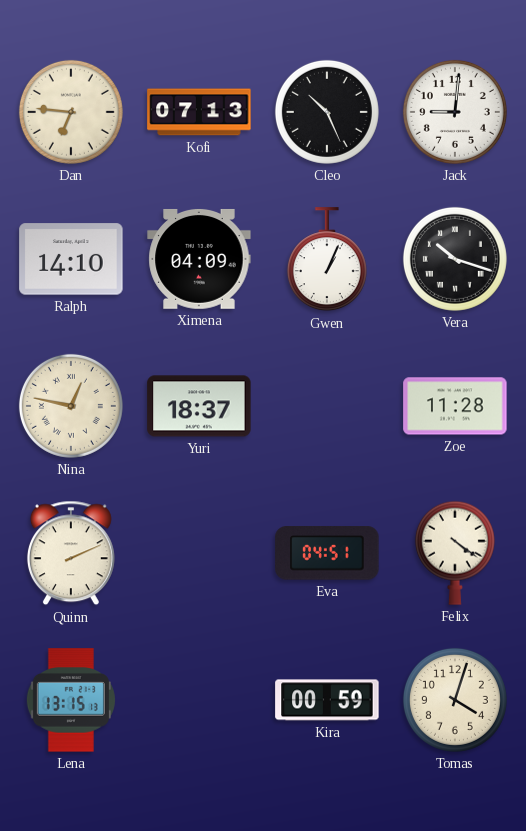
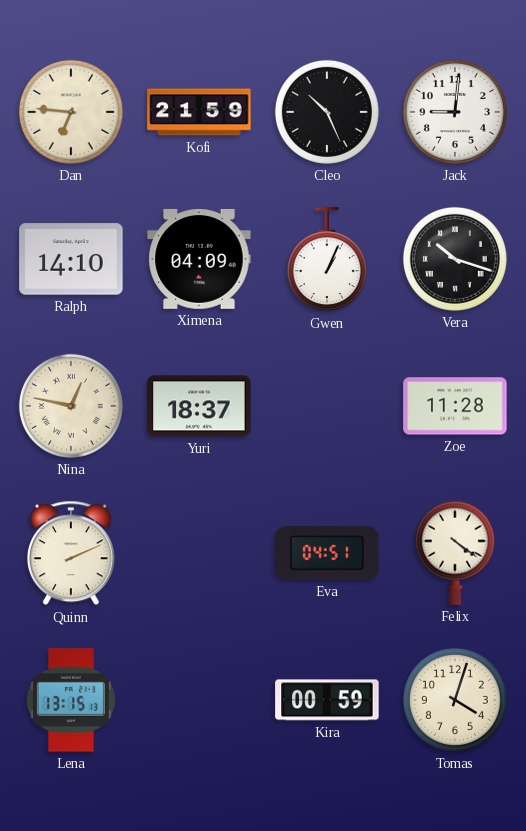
Kofi: 07:13 -> 21:59 (199, 112)
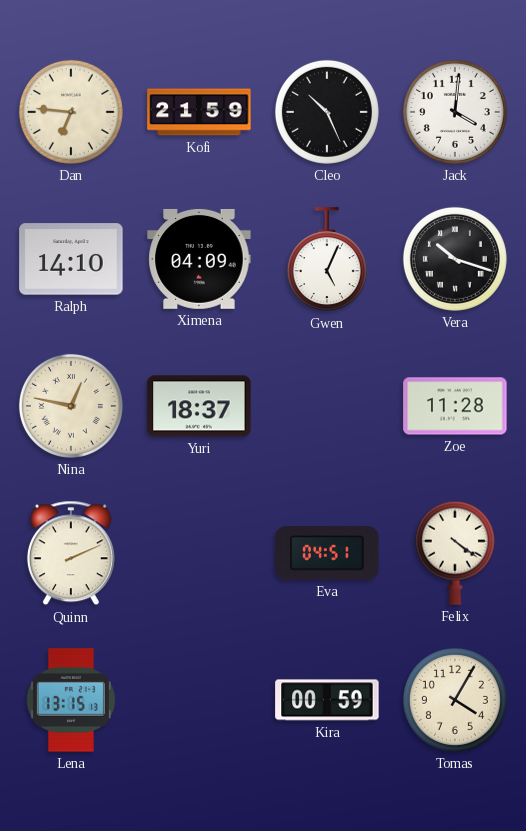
Jack: 9:01 -> 4:01 (455, 112)
Gwen: 1:04 -> 5:04 (327, 260)
Tomas: 4:03 -> 4:05 (455, 700)
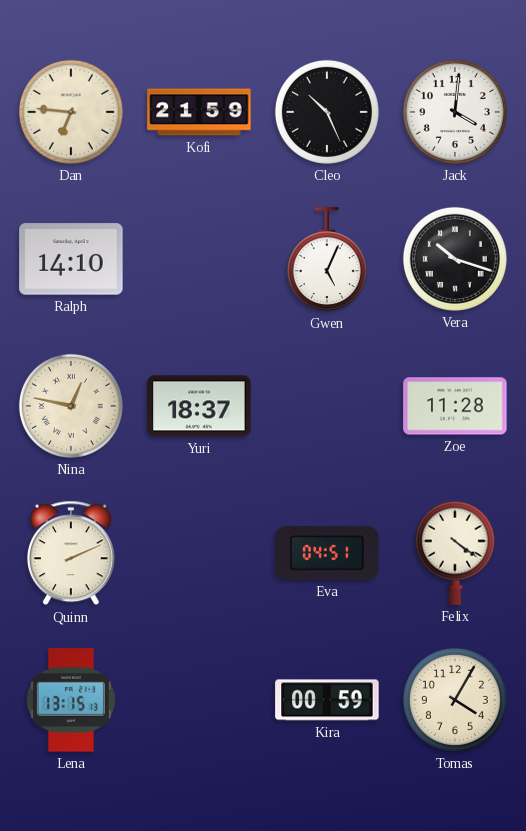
Ximena: 04:09 -> none (199, 259)
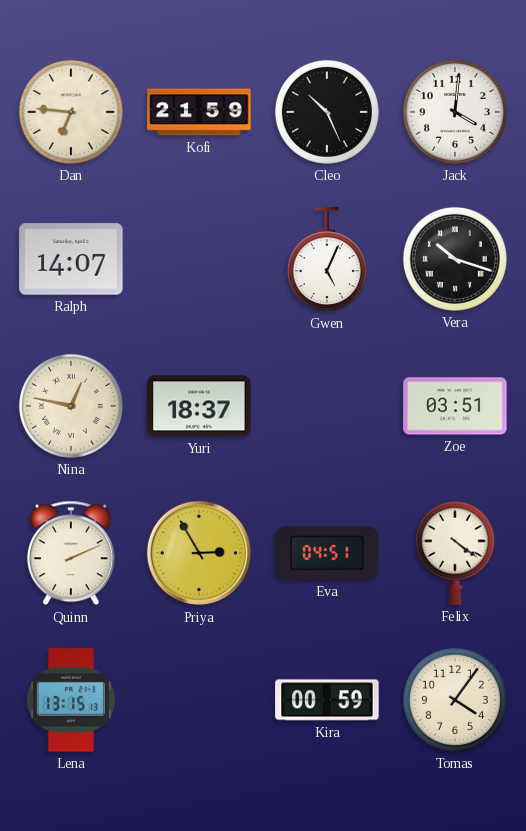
Ralph: 14:10 -> 14:07 (71, 259)
Zoe: 11:28 -> 03:51 (455, 406)
Priya: none -> 2:55 (199, 553)
Tomas: 4:05 -> 4:06 (455, 700)
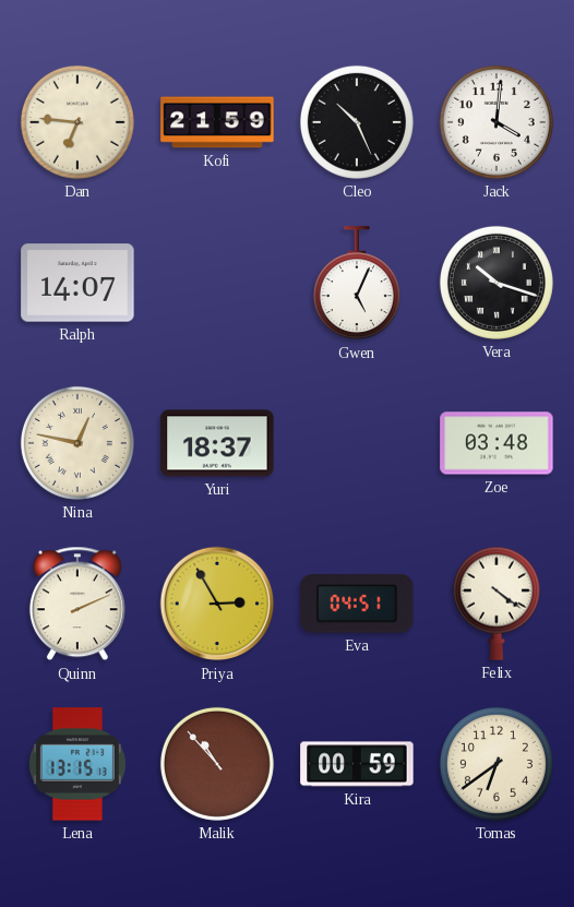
Zoe: 03:51 -> 03:48 (497, 443)
Malik: none -> 10:53 (217, 764)
Tomas: 4:06 -> 6:39 (497, 764)
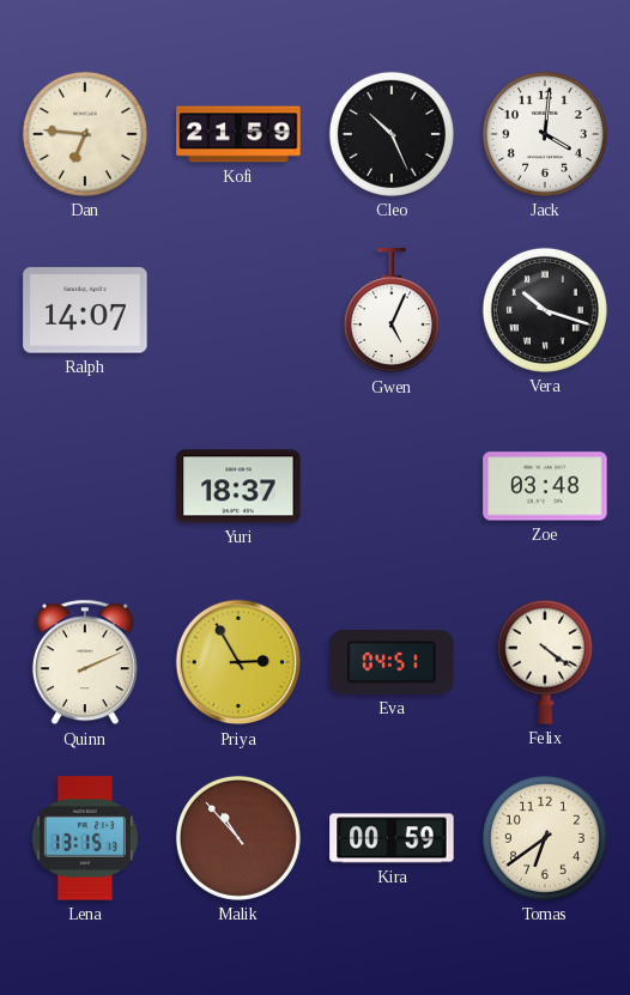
Nina: 12:47 -> none (77, 443)
